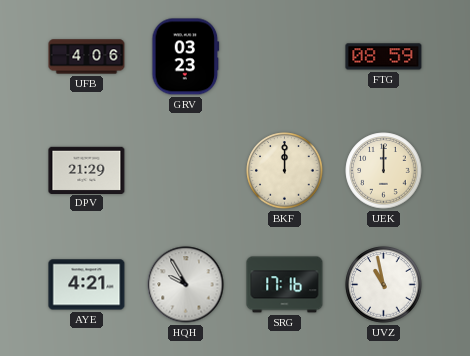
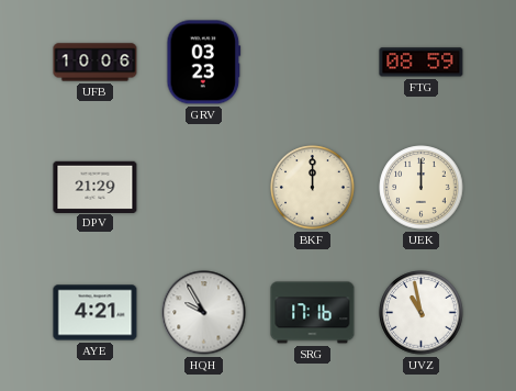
UFB: 4:06 -> 10:06 (96, 63)
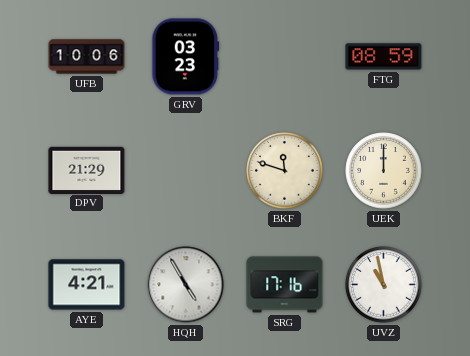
BKF: 12:00 -> 11:48 (285, 171)
HQH: 9:55 -> 4:55 (186, 285)
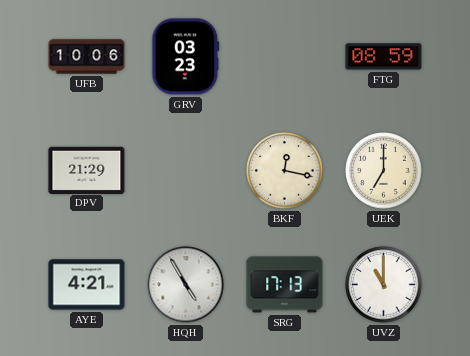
BKF: 11:48 -> 12:17 (285, 171)
UEK: 12:00 -> 7:00 (384, 171)
SRG: 17:16 -> 17:13 (285, 285)
UVZ: 10:58 -> 11:00 (384, 285)
